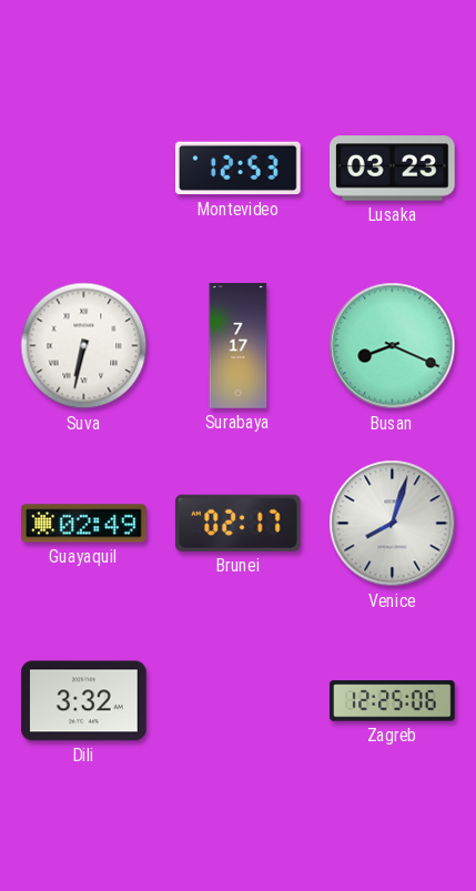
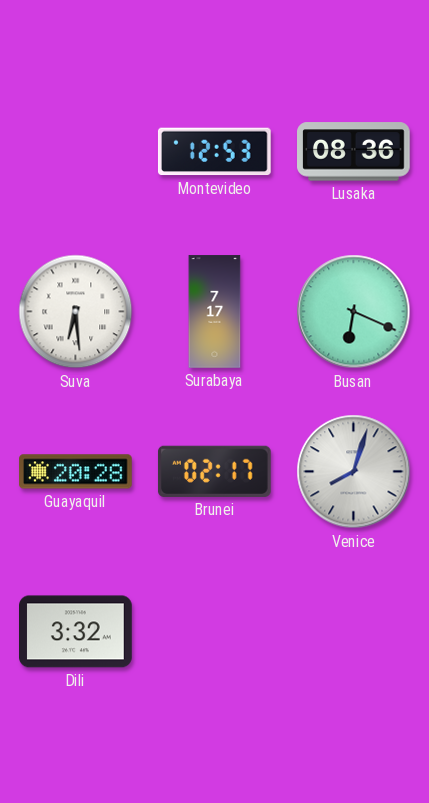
Lusaka: 03:23 -> 08:36 (354, 152)
Suva: 6:32 -> 6:29 (76, 312)
Busan: 8:19 -> 6:19 (354, 312)
Guayaquil: 02:49 -> 20:28 (76, 472)
Zagreb: 12:25 -> none (393, 701)
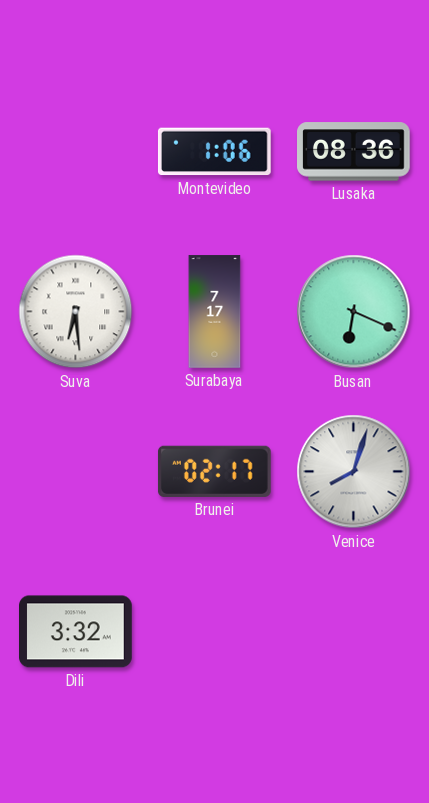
Montevideo: 12:53 -> 1:06 (214, 152)
Guayaquil: 20:28 -> none (76, 472)
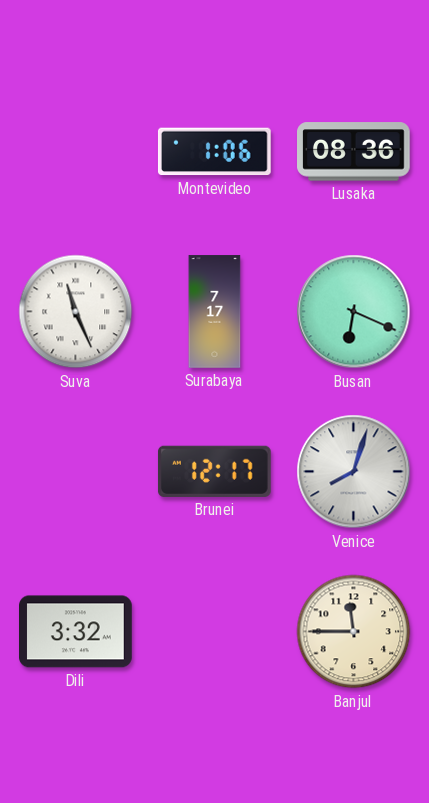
Suva: 6:29 -> 11:26 (76, 312)
Brunei: 02:17 -> 12:17 (214, 471)
Banjul: none -> 11:45 (354, 632)
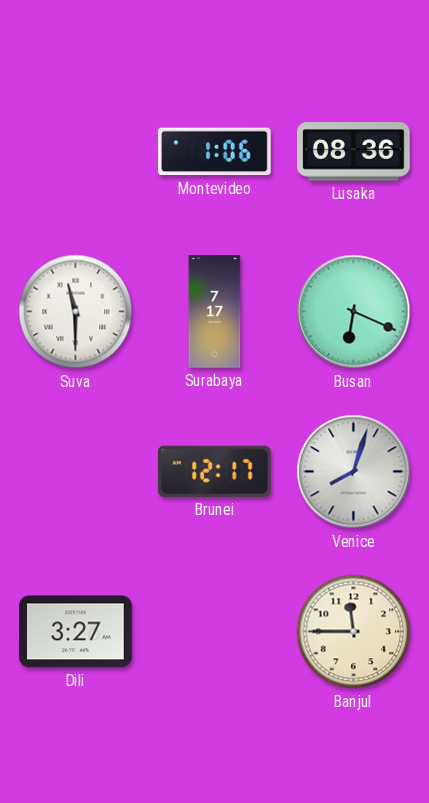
Suva: 11:26 -> 11:30 (76, 312)
Dili: 3:32 -> 3:27 (76, 632)
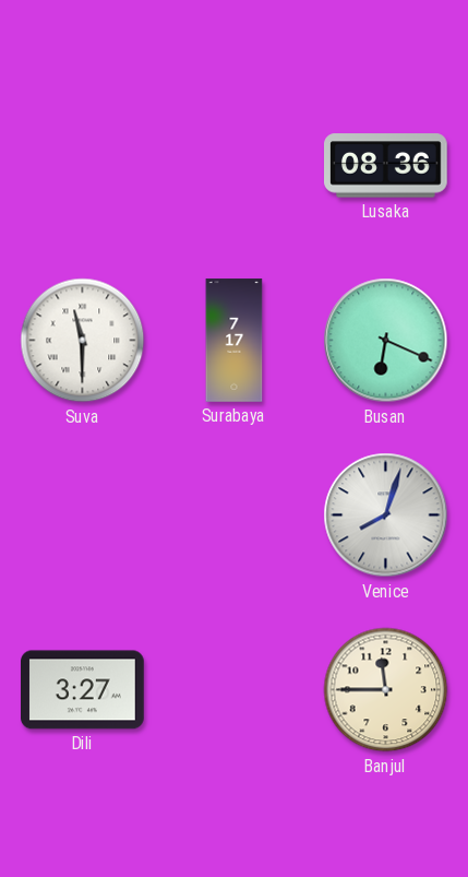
Montevideo: 1:06 -> none (214, 152)
Brunei: 12:17 -> none (214, 471)
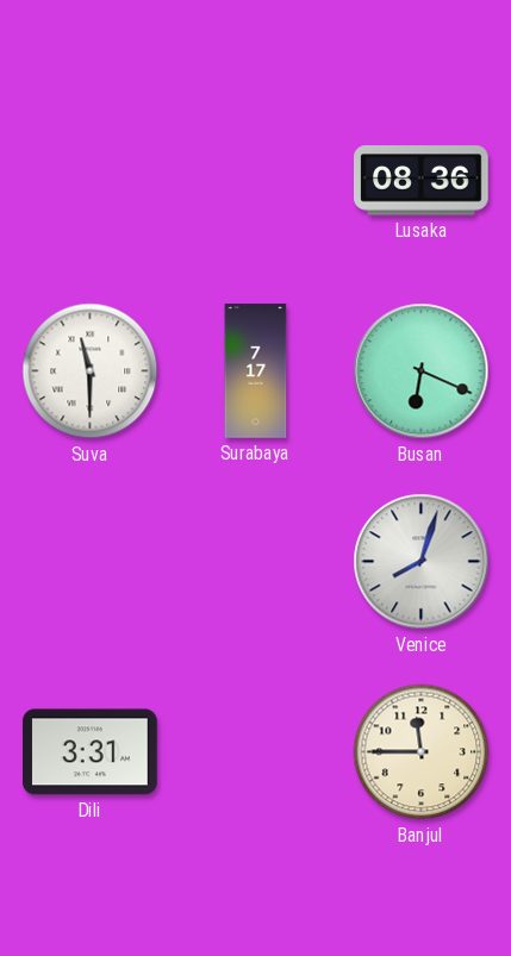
Dili: 3:27 -> 3:31 (91, 752)
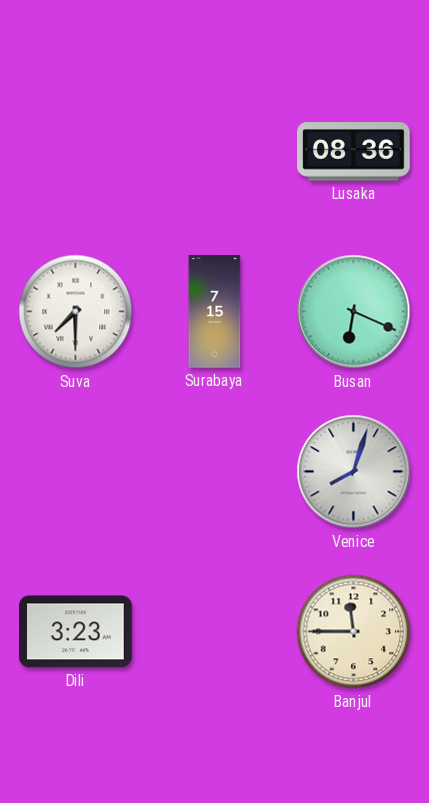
Suva: 11:30 -> 7:30 (76, 312)
Surabaya: 7:17 -> 7:15 (215, 312)
Dili: 3:31 -> 3:23 (76, 632)
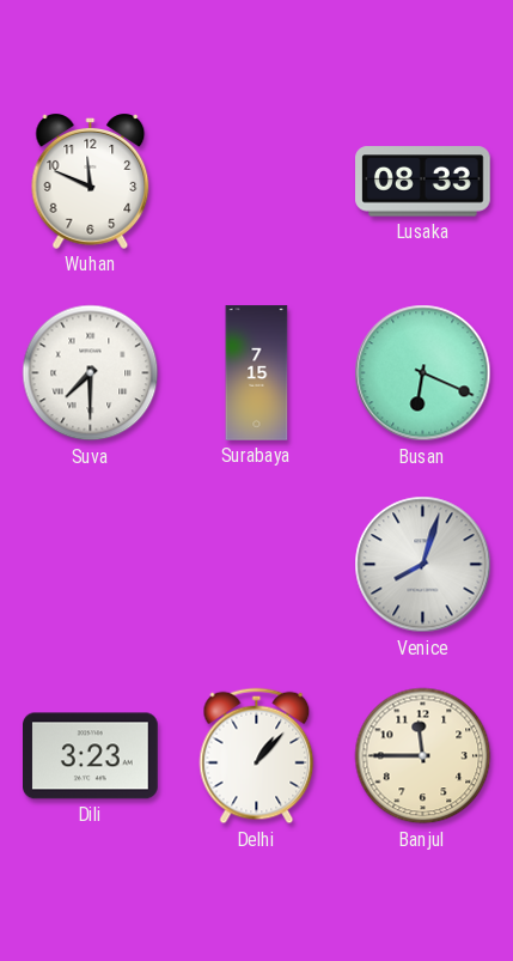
Wuhan: none -> 11:49 (91, 181)
Lusaka: 08:36 -> 08:33 (423, 182)
Delhi: none -> 1:07 (257, 756)
